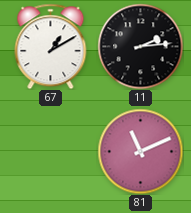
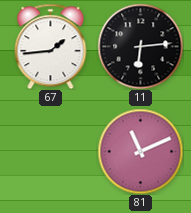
67: 1:10 -> 1:44 (51, 46)
11: 2:14 -> 6:14 (140, 46)
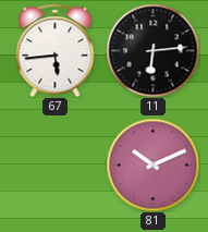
67: 1:44 -> 5:44 (56, 50)
81: 11:11 -> 10:11 (152, 164)
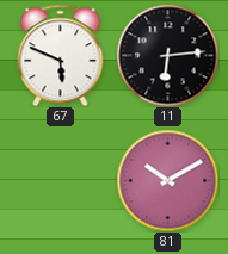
67: 5:44 -> 5:49 (61, 55)
81: 10:11 -> 10:10 (167, 180)
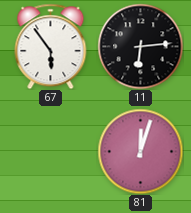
67: 5:49 -> 5:54 (51, 46)
81: 10:10 -> 12:03 (140, 151)
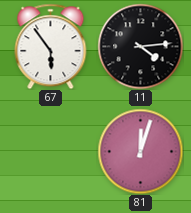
11: 6:14 -> 4:14 (140, 46)
